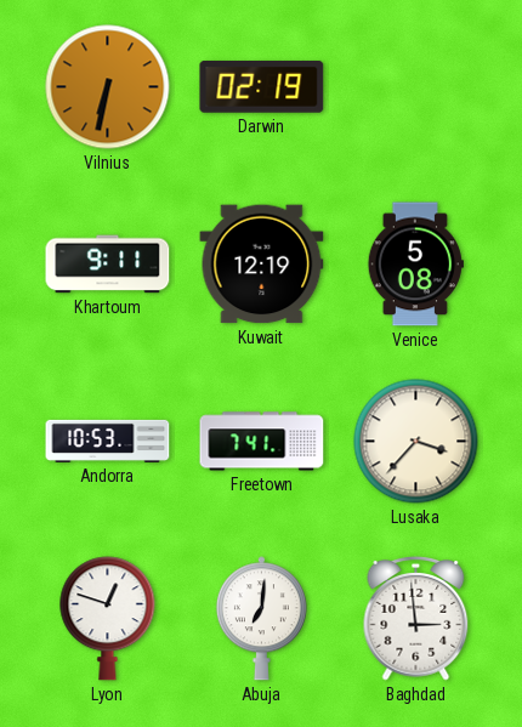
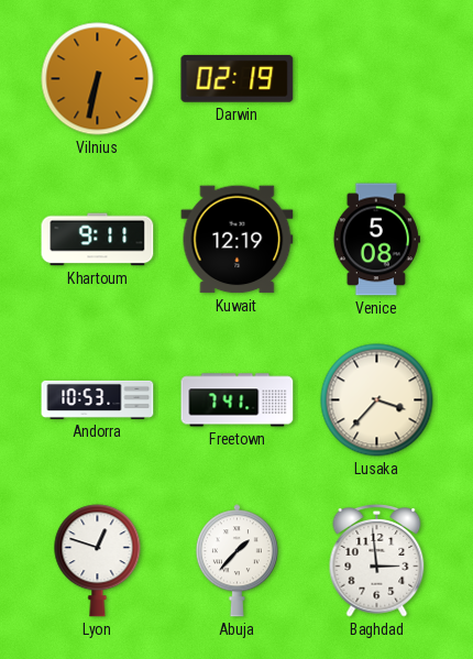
Abuja: 7:01 -> 1:37 (237, 561)
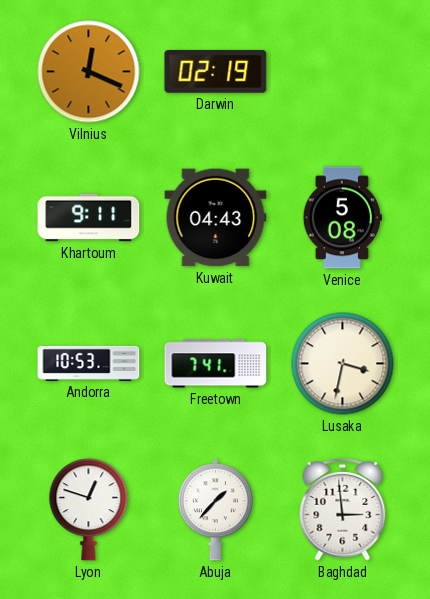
Vilnius: 6:32 -> 12:19 (89, 72)
Kuwait: 12:19 -> 04:43 (216, 218)
Lusaka: 3:37 -> 3:32 (343, 364)
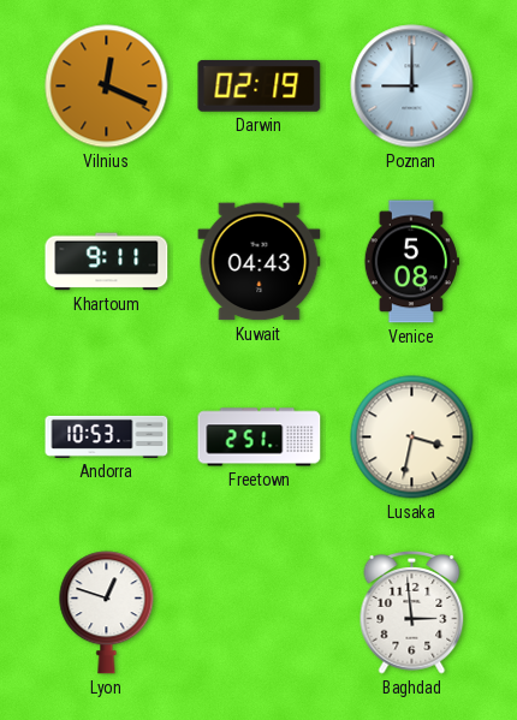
Poznan: none -> 9:00 (412, 87)
Freetown: 7:41 -> 2:51 (260, 438)
Abuja: 1:37 -> none (215, 510)
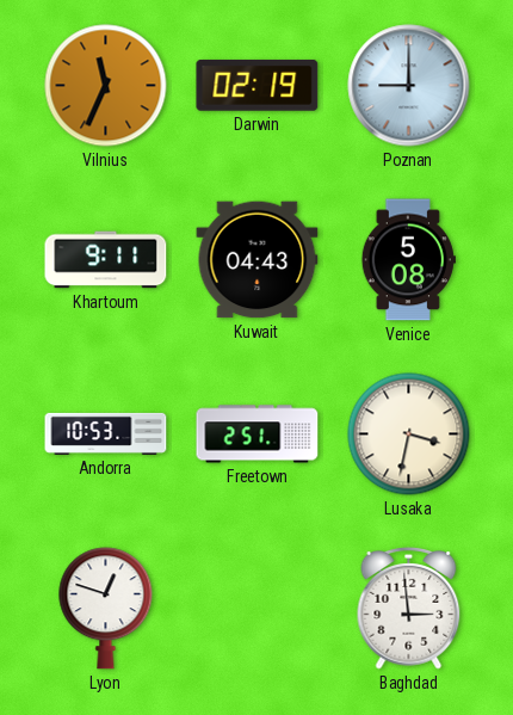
Vilnius: 12:19 -> 11:34 (106, 86)
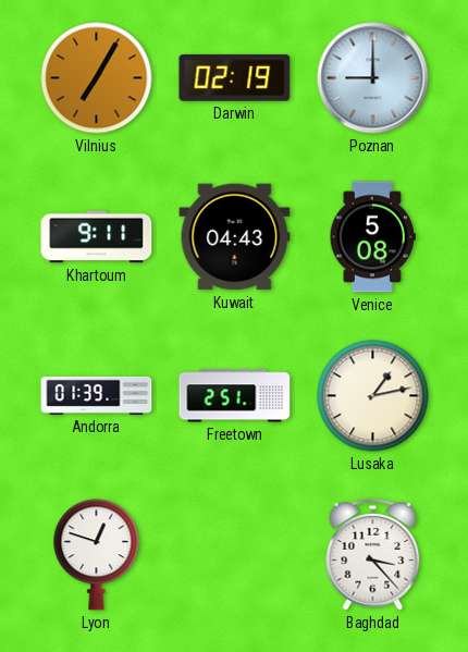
Vilnius: 11:34 -> 7:05 (97, 78)
Andorra: 10:53 -> 01:39 (97, 395)
Lusaka: 3:32 -> 1:13 (373, 396)
Baghdad: 2:59 -> 3:23 (373, 555)
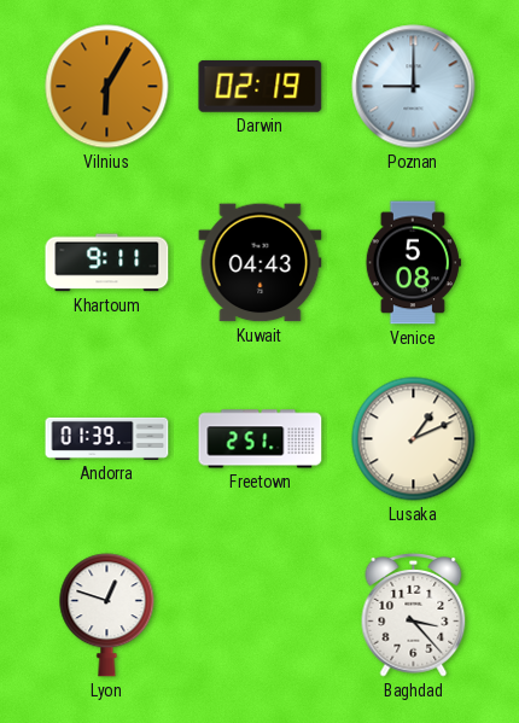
Vilnius: 7:05 -> 6:05 (107, 87)
Lusaka: 1:13 -> 1:11 (414, 439)
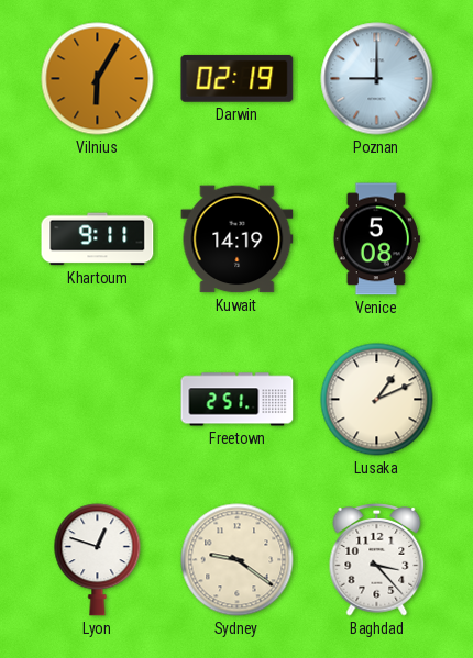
Kuwait: 04:43 -> 14:19 (238, 239)
Andorra: 01:39 -> none (107, 438)
Sydney: none -> 9:21 (238, 560)
